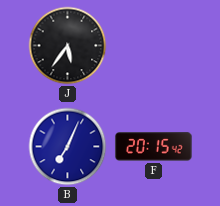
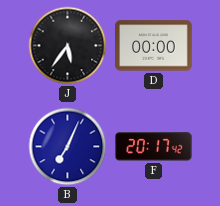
D: none -> 00:00 (154, 46)
F: 20:15 -> 20:17 (153, 147)
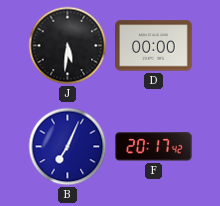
J: 5:36 -> 5:31 (68, 46)
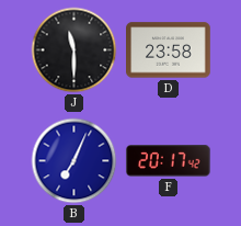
J: 5:31 -> 11:30 (74, 50)
D: 00:00 -> 23:58 (169, 50)
